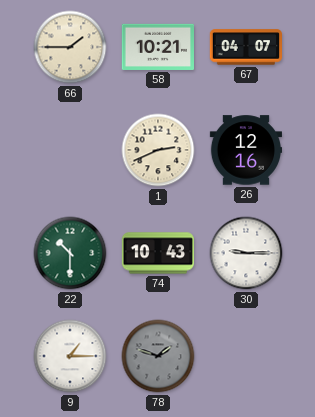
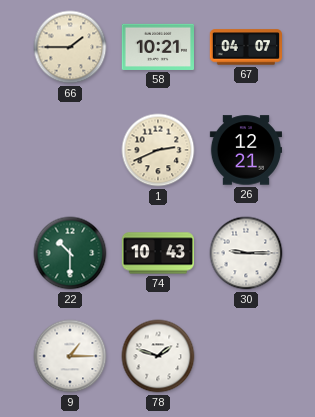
26: 12:16 -> 12:21 (245, 150)
78 dial: grey -> white (158, 356)
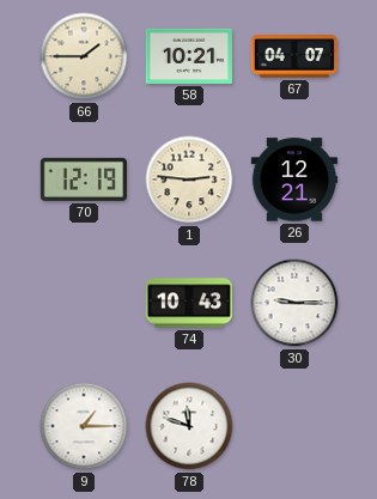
70: none -> 12:19 (84, 179)
1: 2:41 -> 2:46 (189, 179)
22: 10:30 -> none (70, 253)
78: 1:48 -> 11:48 (189, 426)
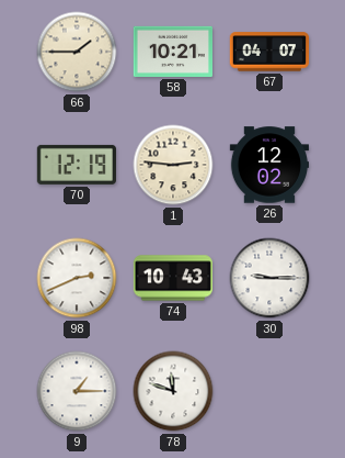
26: 12:21 -> 12:02 (268, 165)
98: none -> 2:41 (77, 278)
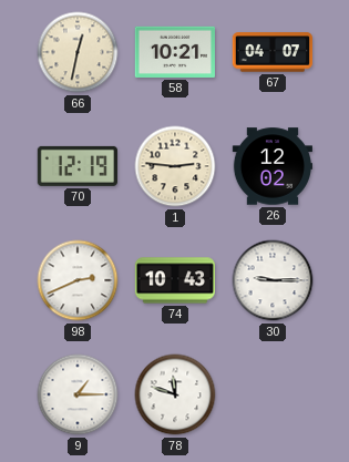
66: 1:45 -> 12:32 (78, 52)
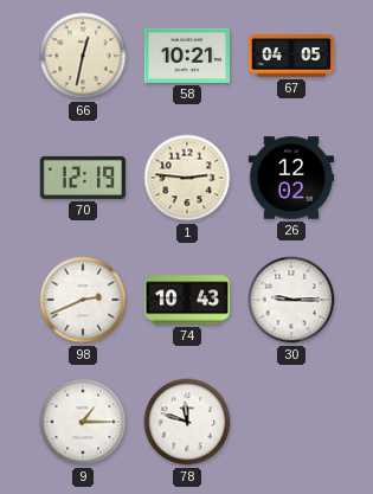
67: 04:07 -> 04:05 (290, 56)
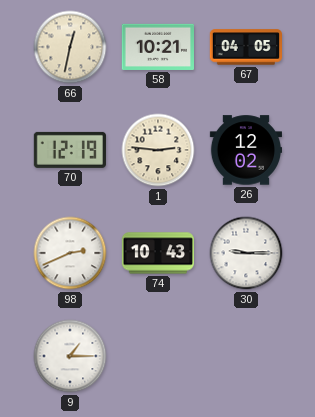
78: 11:48 -> none (187, 422)
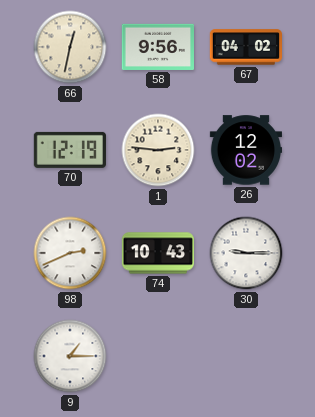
58: 10:21 -> 9:56 (157, 47)
67: 04:05 -> 04:02 (245, 47)
